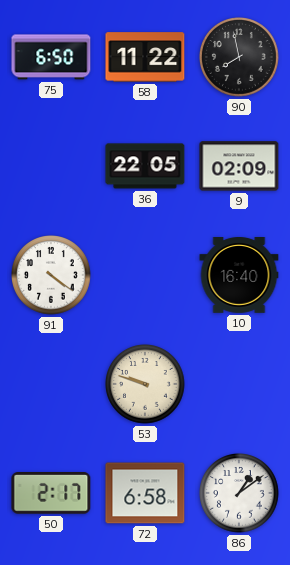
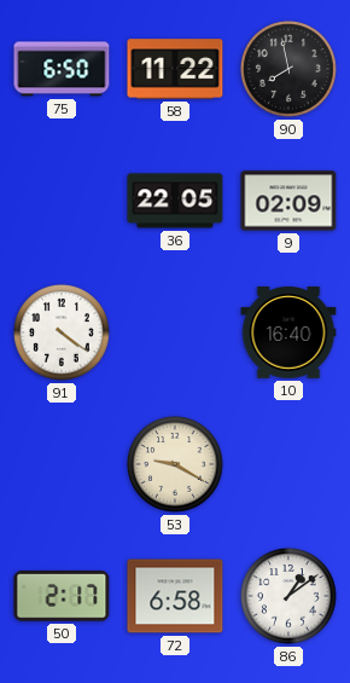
53: 9:48 -> 9:20 (175, 465)
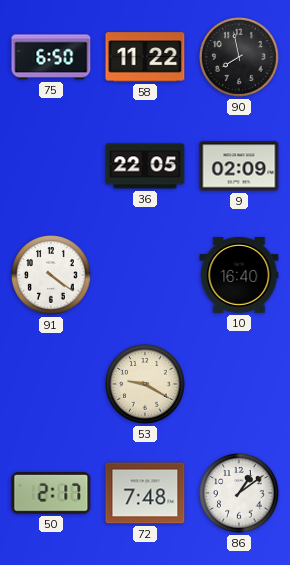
72: 6:58 -> 7:48 (145, 493)
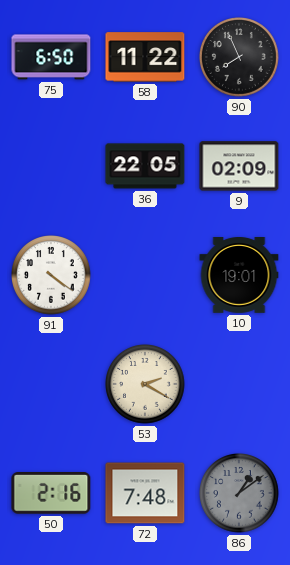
90: 7:58 -> 7:56 (239, 58)
10: 16:40 -> 19:01 (239, 276)
53: 9:20 -> 2:20 (145, 385)
50: 2:17 -> 2:16 (51, 494)
86 dial: white -> grey (239, 494)
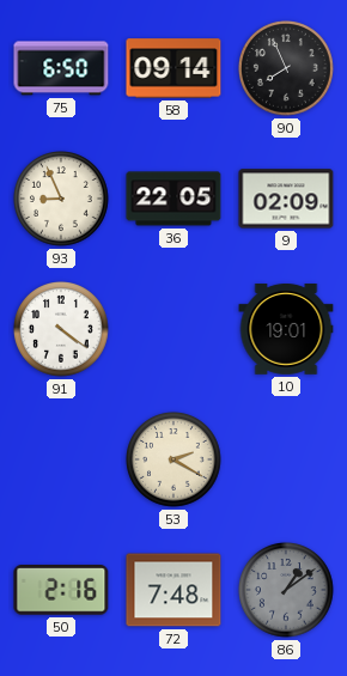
58: 11:22 -> 09:14 (173, 68)
93: none -> 8:56 (61, 200)
